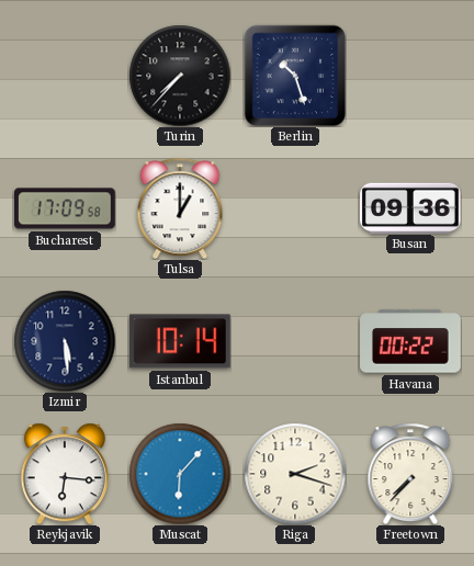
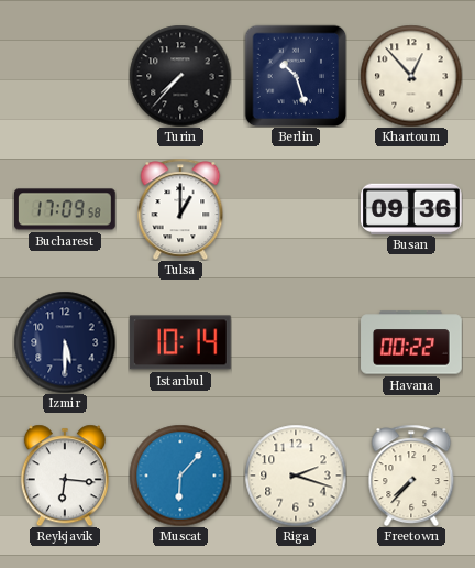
Khartoum: none -> 12:53 (411, 76)
Izmir: 5:29 -> 5:30 (65, 342)
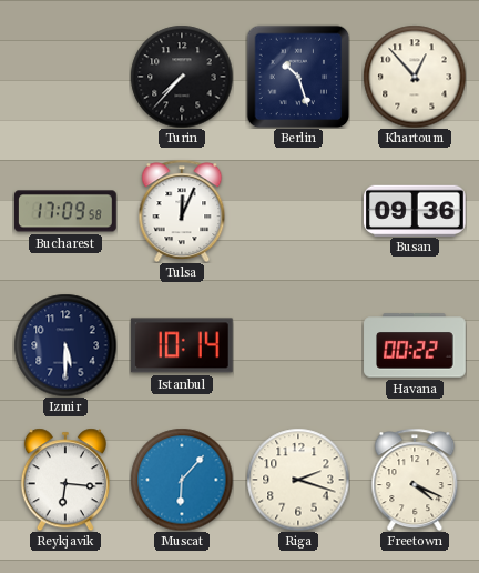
Tulsa: 1:00 -> 12:04 (182, 211)
Freetown: 7:37 -> 4:19 (415, 480)
